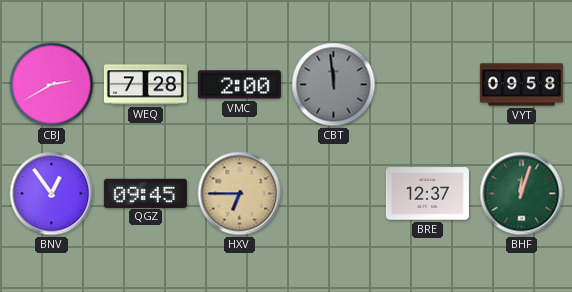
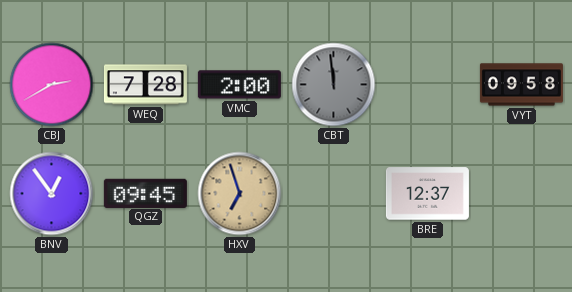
HXV: 6:45 -> 6:57 (240, 194)
BHF: 12:03 -> none (522, 194)
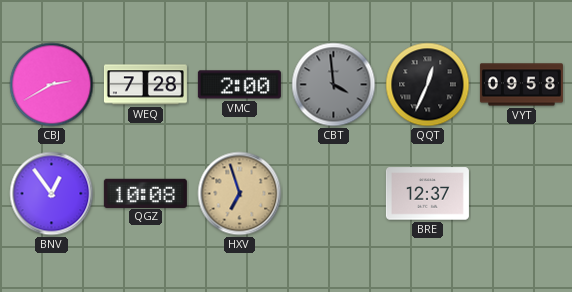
CBT: 11:59 -> 3:59 (334, 85)
QQT: none -> 12:34 (428, 85)
QGZ: 09:45 -> 10:08 (145, 193)
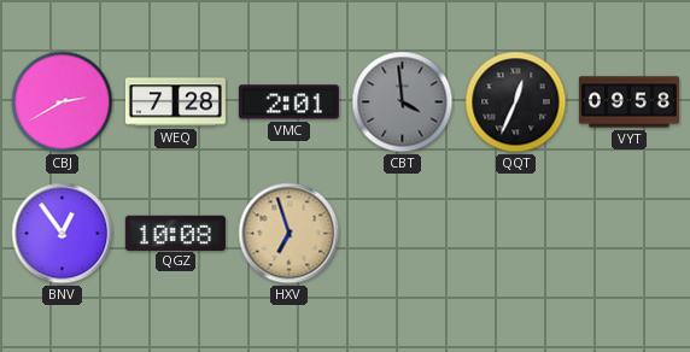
VMC: 2:00 -> 2:01 (288, 102)
BRE: 12:37 -> none (427, 194)
